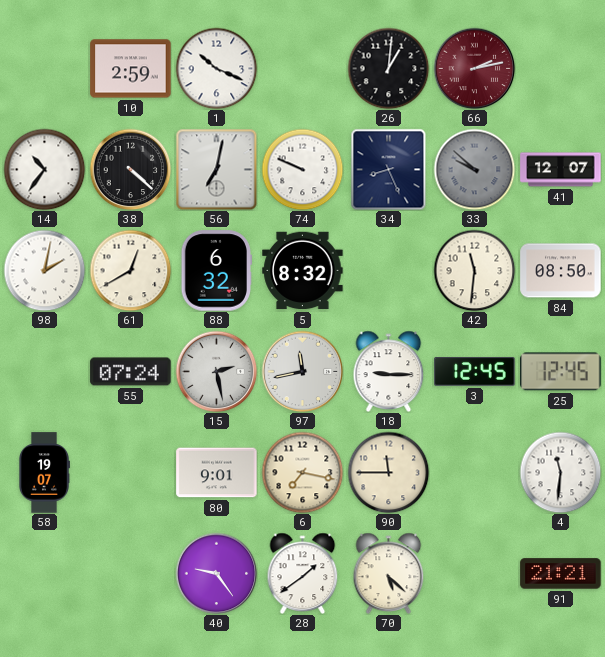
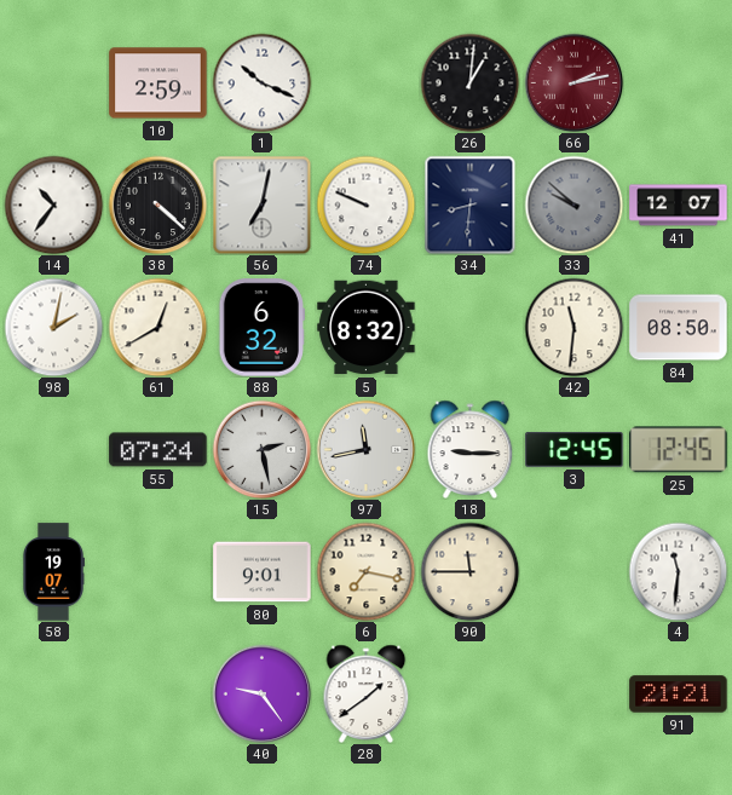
34: 8:26 -> 8:31 (471, 204)
70: 5:22 -> none (389, 573)
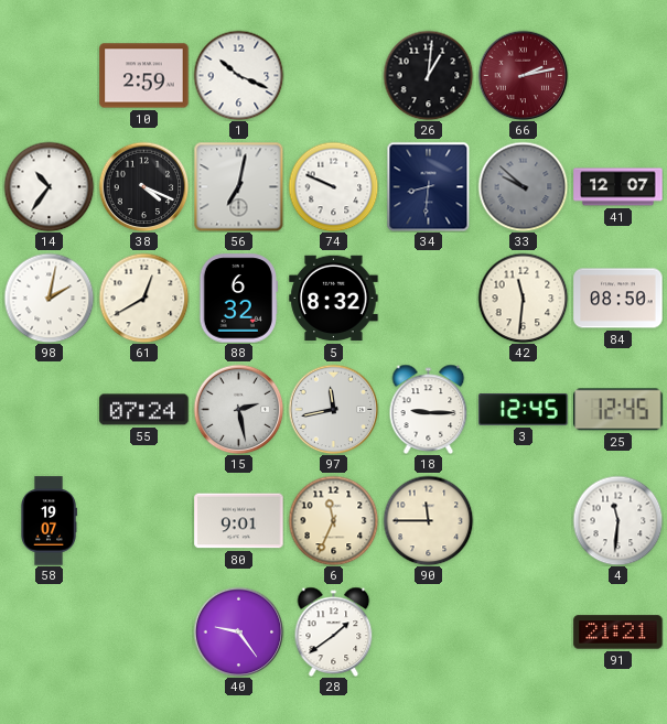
38: 4:22 -> 4:19 (143, 186)
6: 7:17 -> 11:34 (333, 520)
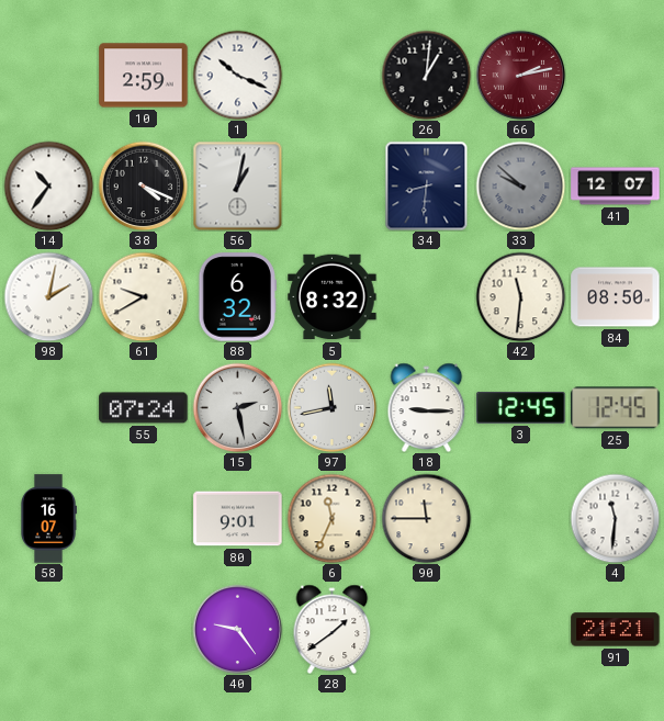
56: 7:02 -> 1:02 (237, 185)
74: 9:49 -> none (333, 186)
61: 12:40 -> 9:40 (143, 296)
58: 19:07 -> 16:07 (48, 519)
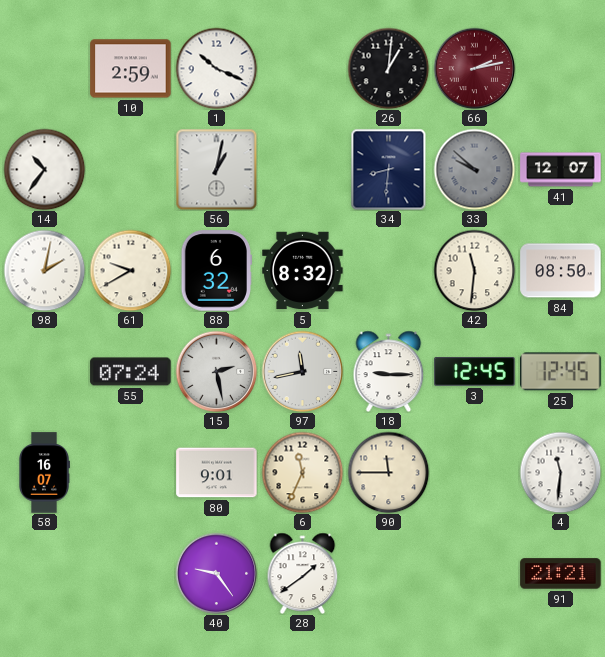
38: 4:19 -> none (143, 185)
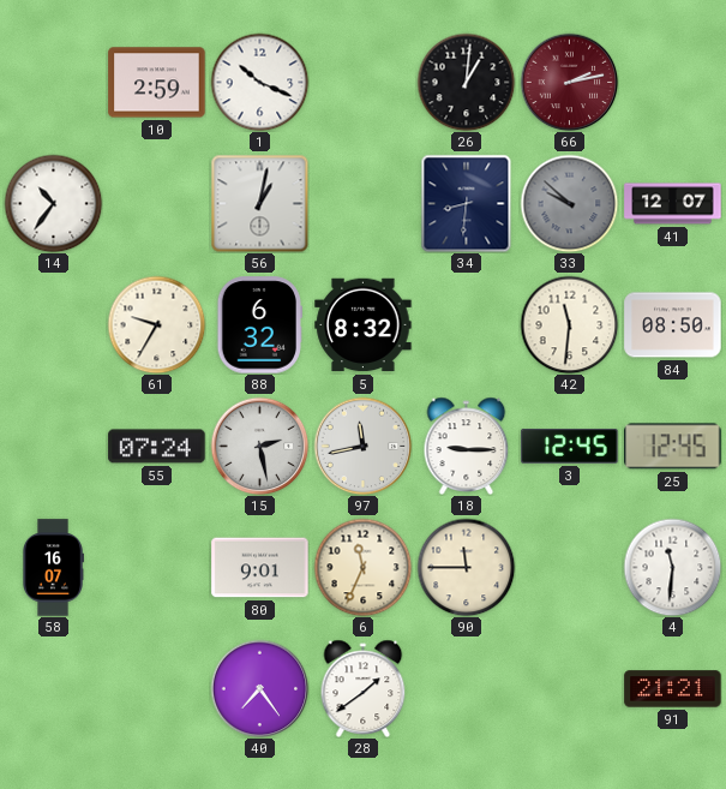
98: 2:02 -> none (44, 270)
61: 9:40 -> 9:35 (156, 324)
40: 9:24 -> 7:24 (259, 688)
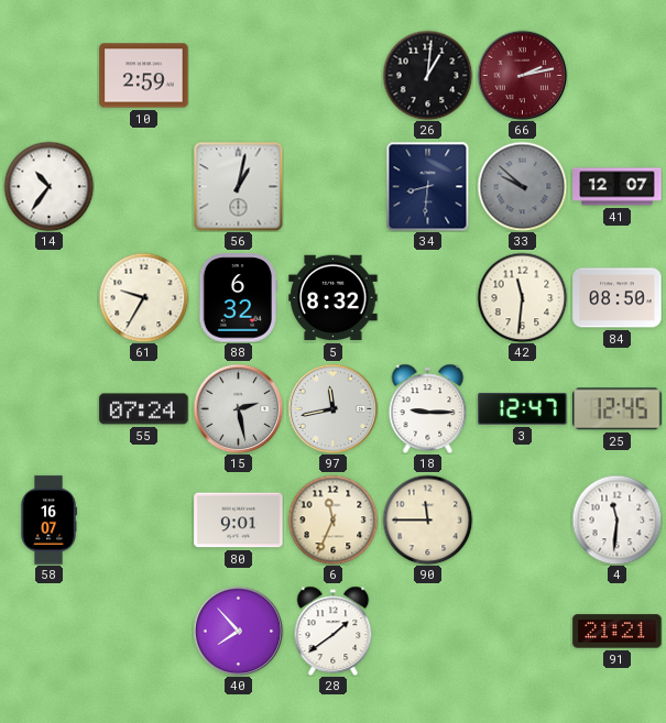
1: 10:19 -> none (259, 82)
3: 12:45 -> 12:47 (523, 409)
40: 7:24 -> 7:53 (238, 631)
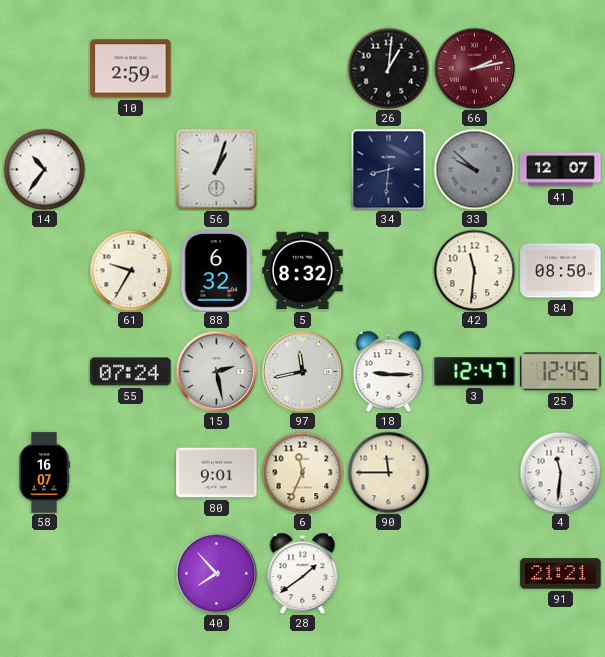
56: 1:02 -> 1:03 (216, 169)
